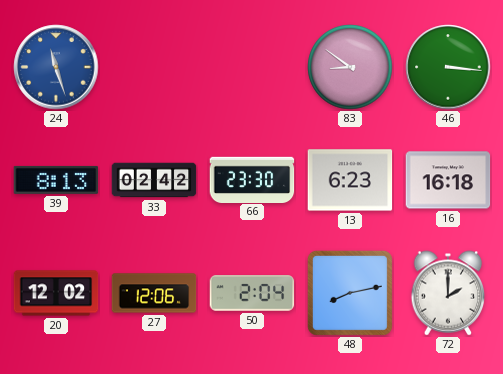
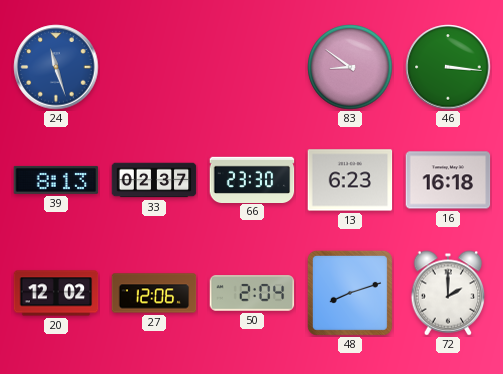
33: 02:42 -> 02:37 (154, 180)
48: 8:13 -> 8:12 (350, 293)
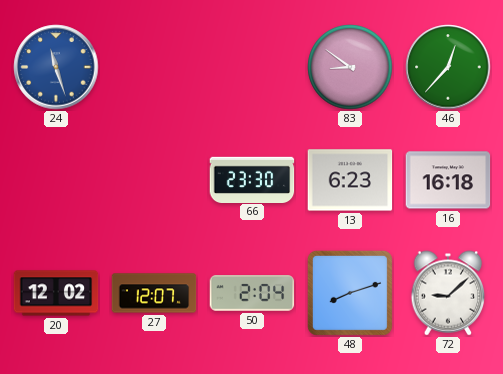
46: 3:16 -> 12:37 (448, 67)
39: 8:13 -> none (56, 180)
33: 02:37 -> none (154, 180)
27: 12:06 -> 12:07 (154, 293)
72: 2:00 -> 9:08 (448, 293)
